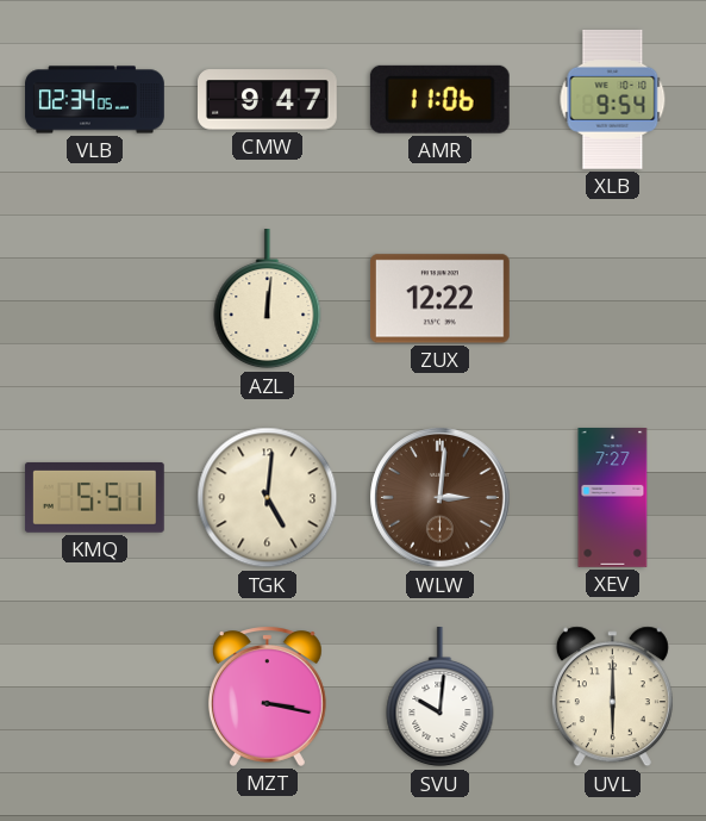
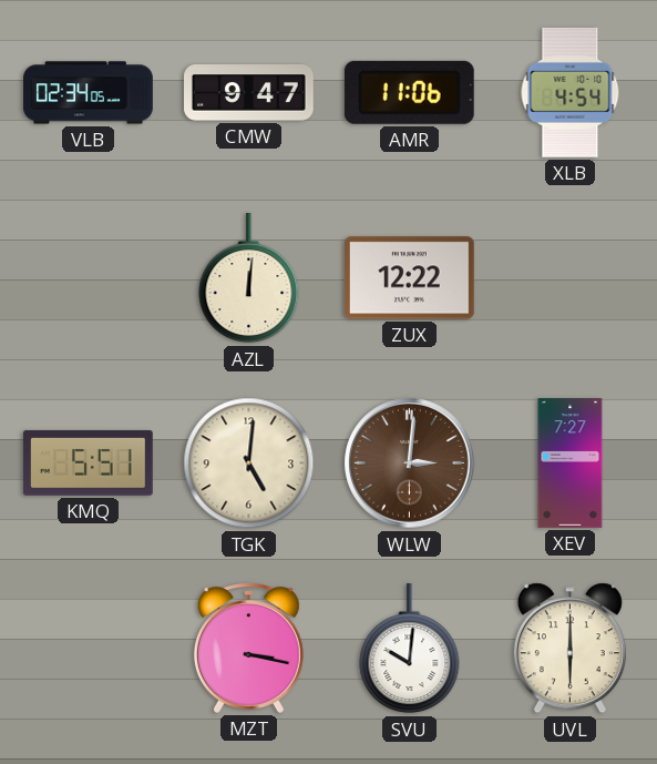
XLB: 9:54 -> 4:54 (571, 92)
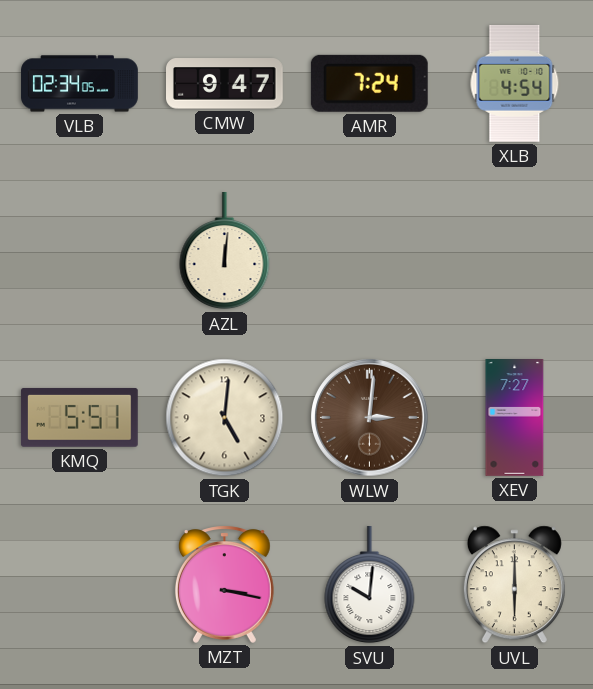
AMR: 11:06 -> 7:24 (369, 83)
ZUX: 12:22 -> none (409, 278)
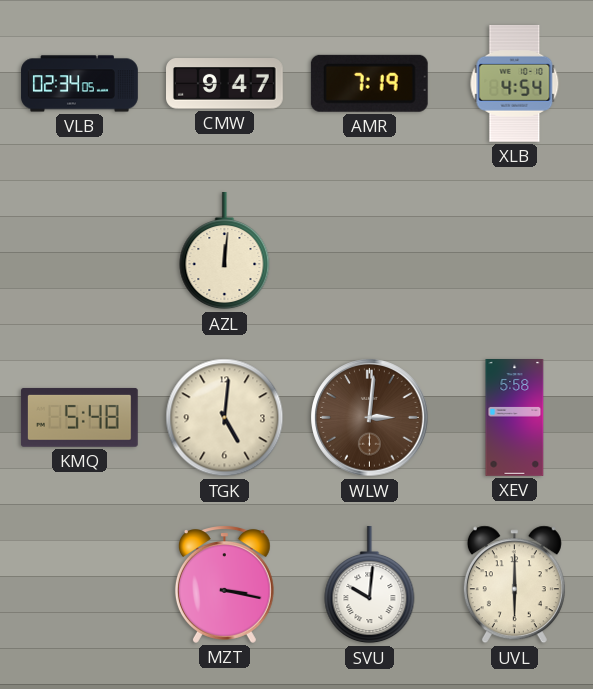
AMR: 7:24 -> 7:19 (369, 83)
KMQ: 5:51 -> 5:48 (79, 417)
XEV: 7:27 -> 5:58 (515, 418)
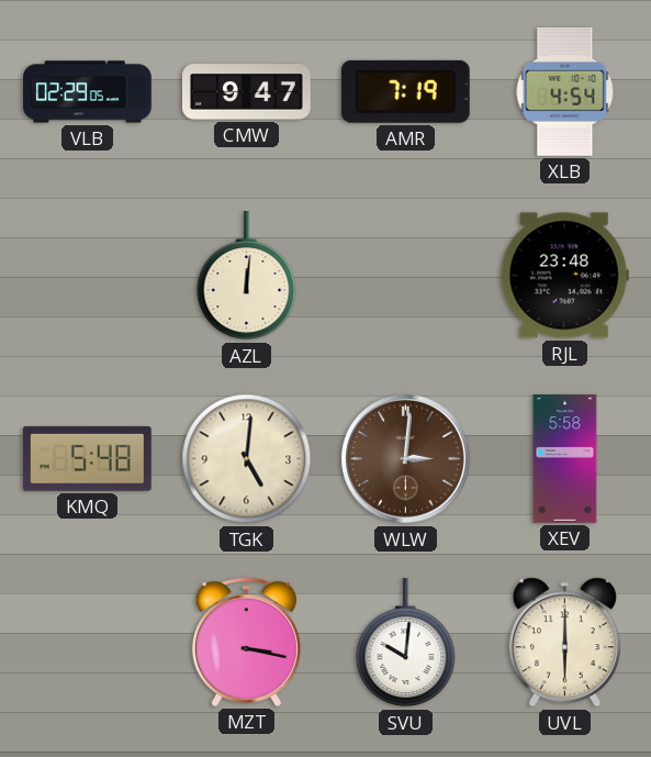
VLB: 02:34 -> 02:29 (88, 92)
RJL: none -> 23:48 (564, 276)
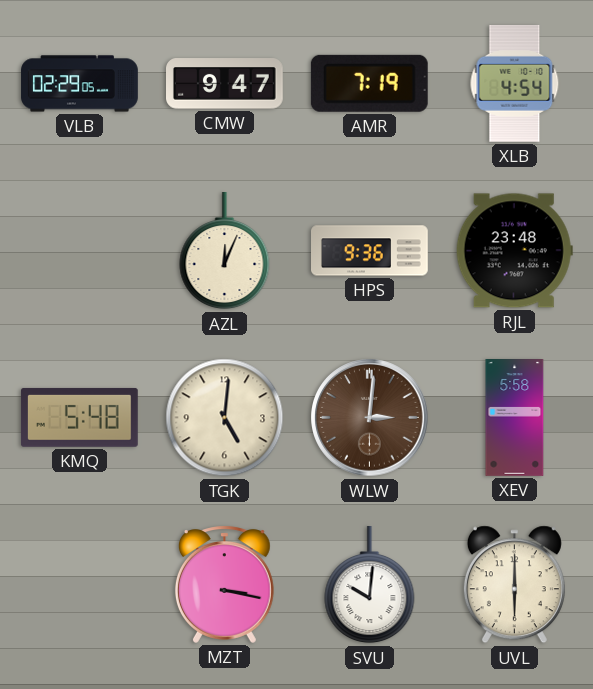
AZL: 12:01 -> 12:04 (225, 251)
HPS: none -> 9:36 (370, 251)
